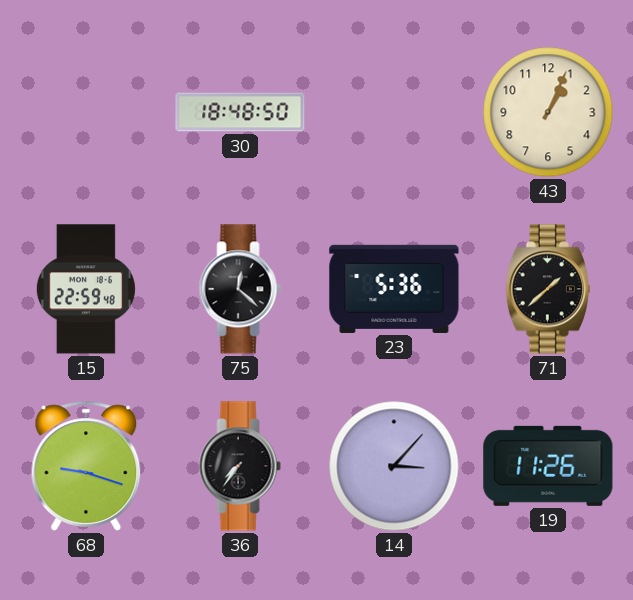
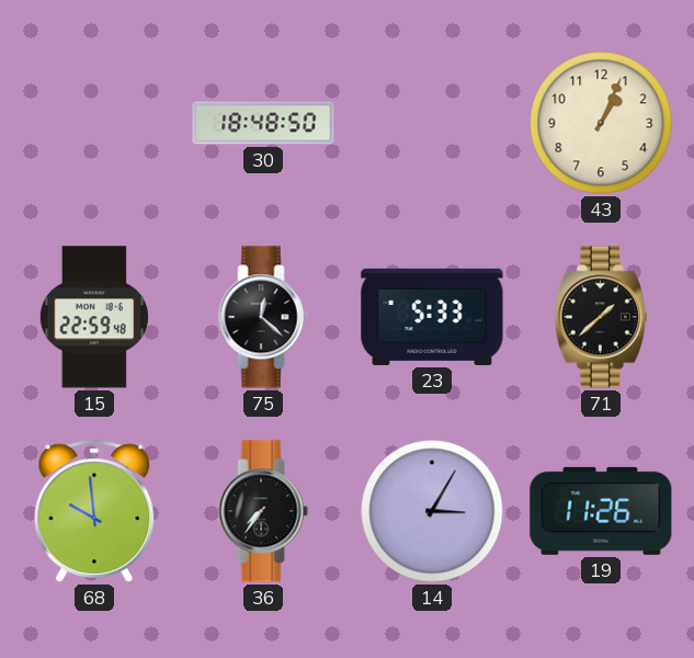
23: 5:36 -> 5:33 (432, 317)
68: 9:18 -> 9:59 (94, 511)
14: 3:07 -> 3:05 (432, 511)
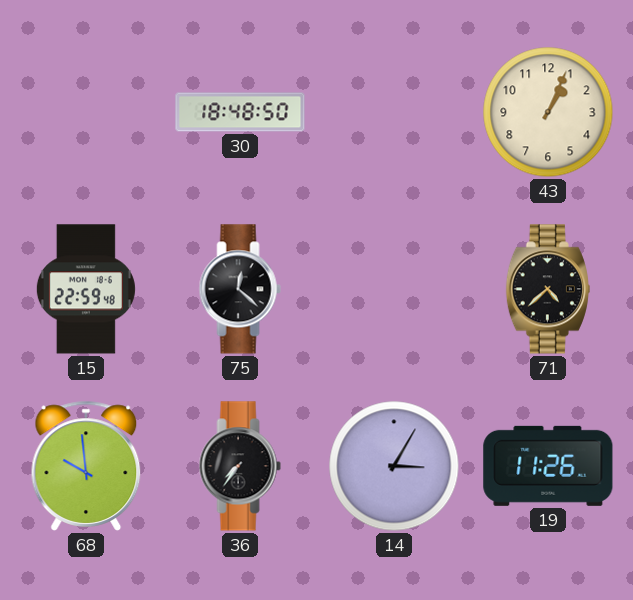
23: 5:33 -> none (432, 317)
71: 1:38 -> 4:38 (548, 289)
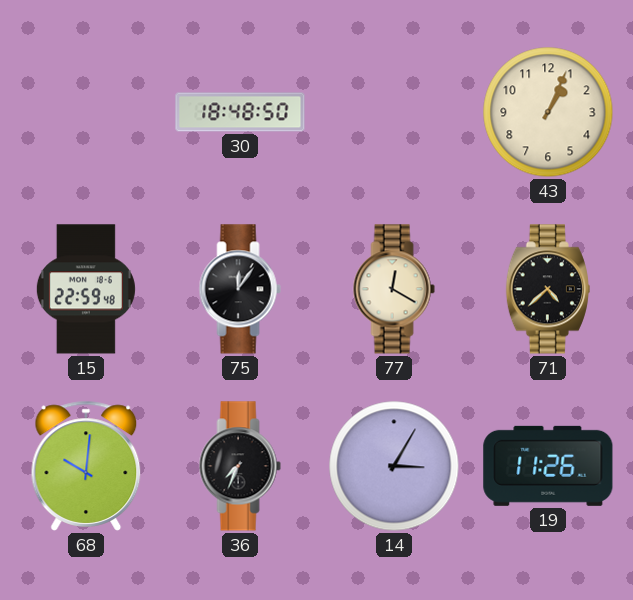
75: 12:22 -> 12:06 (240, 289)
77: none -> 12:20 (394, 289)
68: 9:59 -> 10:01 (86, 466)
36: 7:36 -> 7:34 (240, 466)
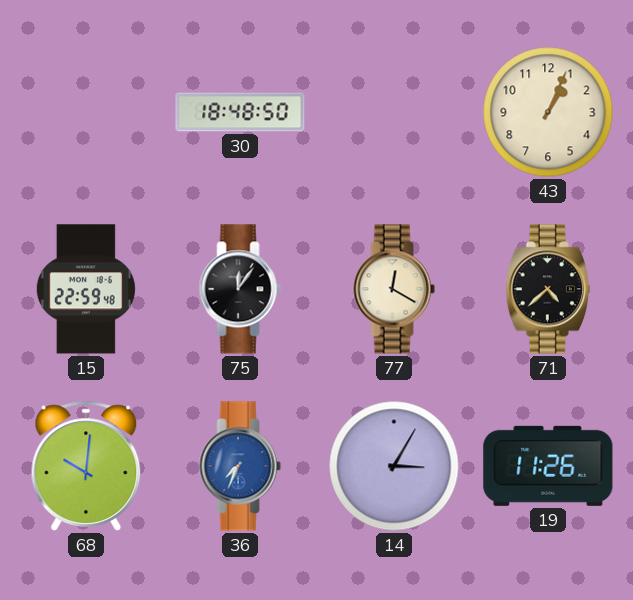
36 dial: black -> blue (240, 466)
